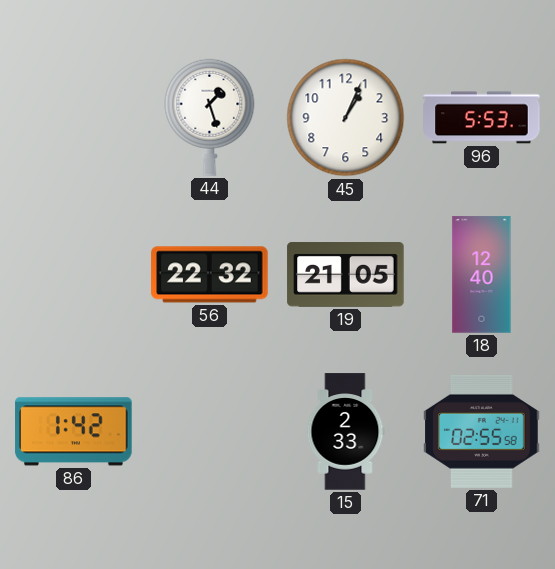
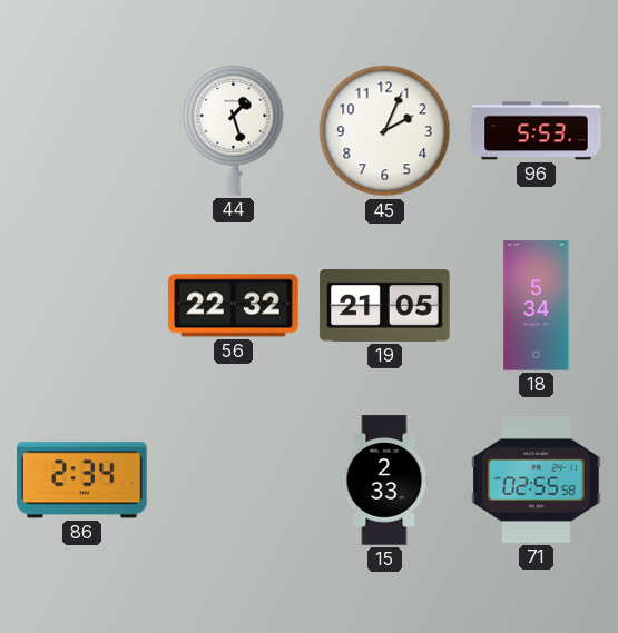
45: 1:04 -> 2:04 (385, 131)
18: 12:40 -> 5:34 (537, 306)
86: 1:42 -> 2:34 (82, 481)
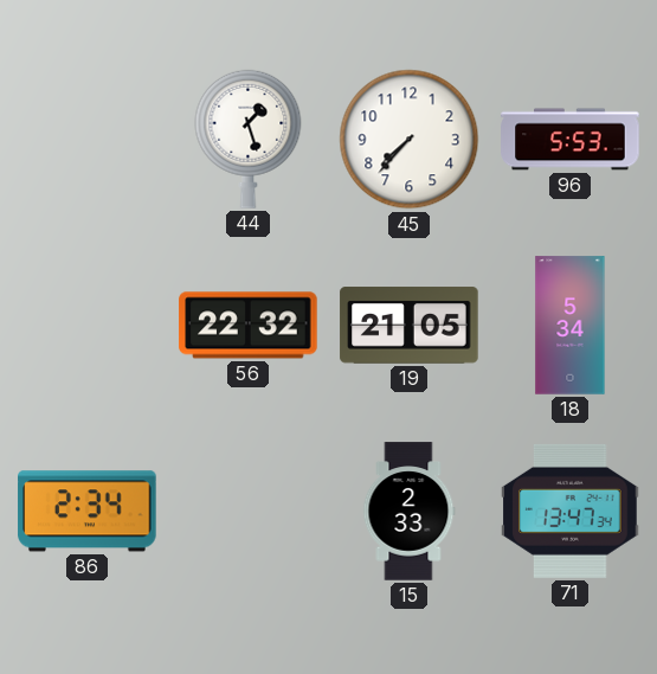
45: 2:04 -> 7:37 (410, 140)
71: 02:55 -> 13:47 (571, 511)
